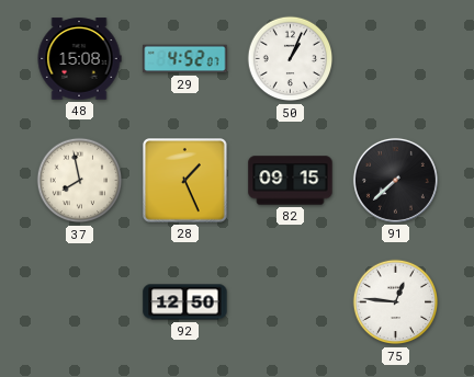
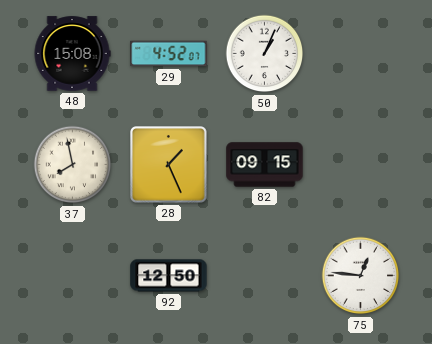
91: 7:38 -> none (395, 180)
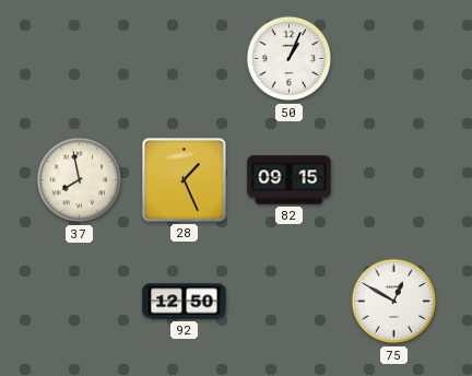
48: 15:08 -> none (72, 54)
29: 4:52 -> none (169, 54)
75: 12:46 -> 12:50 (394, 302)
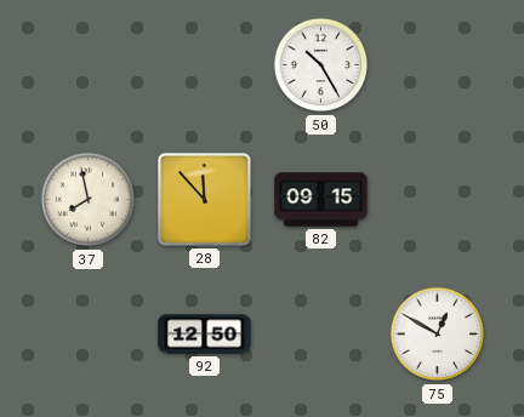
50: 1:04 -> 10:25 (321, 65)
28: 1:26 -> 11:53 (205, 200)
